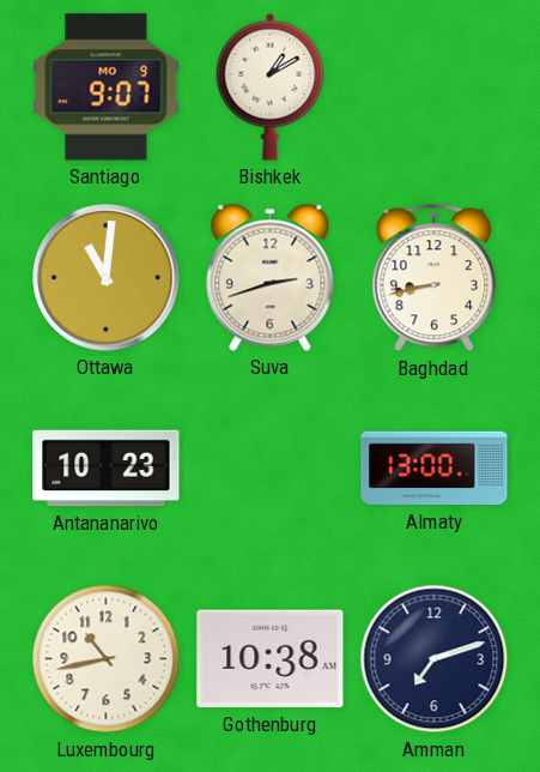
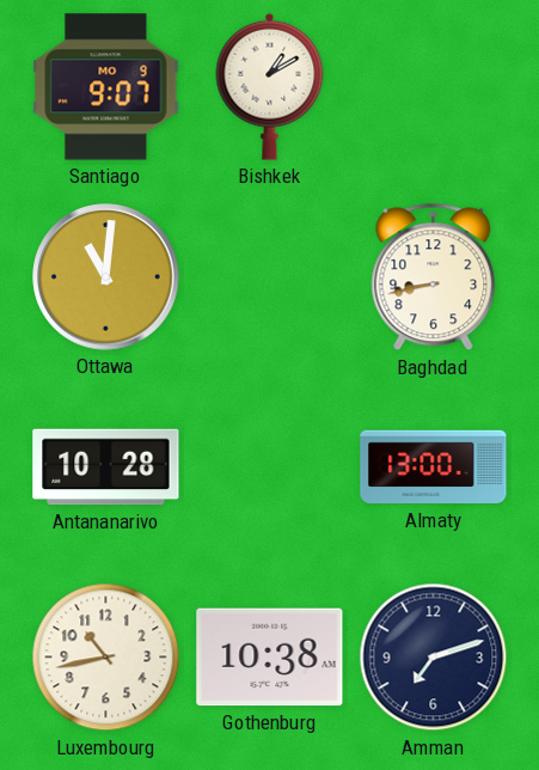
Suva: 2:42 -> none (271, 277)
Antananarivo: 10:23 -> 10:28 (106, 467)
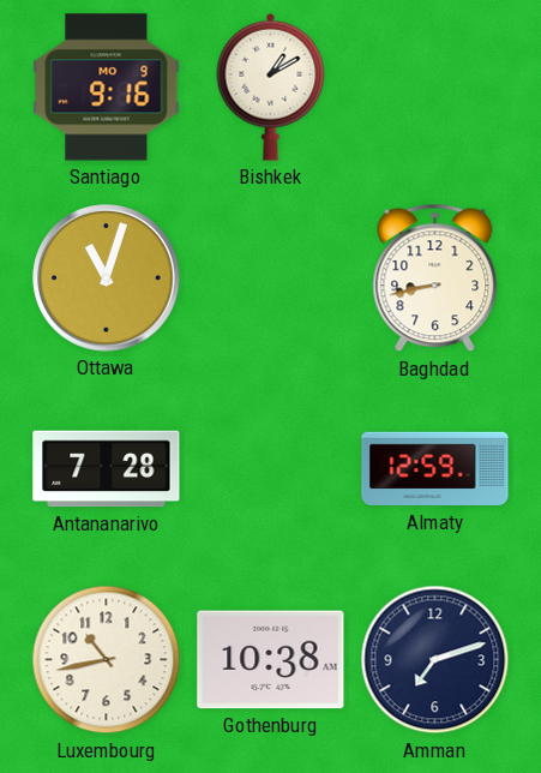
Santiago: 9:07 -> 9:16 (107, 88)
Ottawa: 11:01 -> 11:03 (107, 278)
Antananarivo: 10:28 -> 7:28 (107, 469)
Almaty: 13:00 -> 12:59 (435, 469)
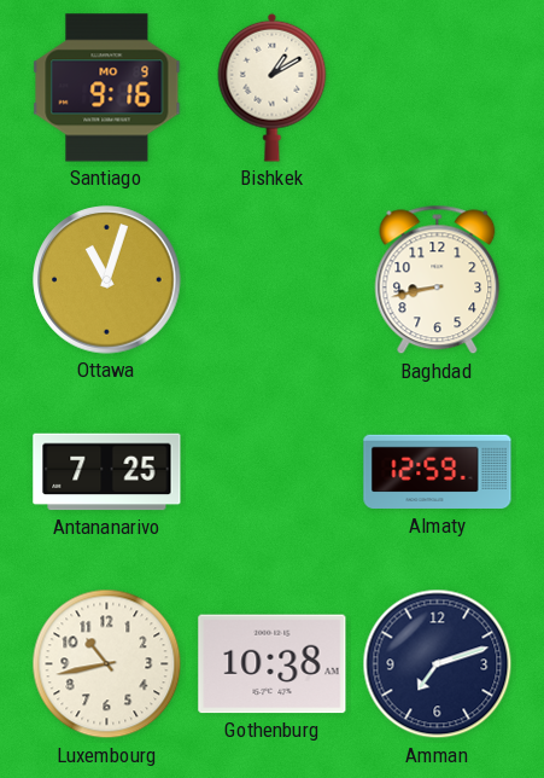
Antananarivo: 7:28 -> 7:25 (107, 472)
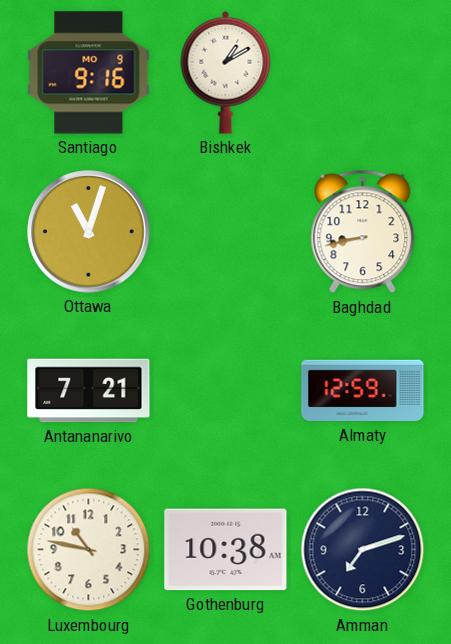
Antananarivo: 7:25 -> 7:21 (89, 391)
Luxembourg: 10:43 -> 10:47 (89, 550)
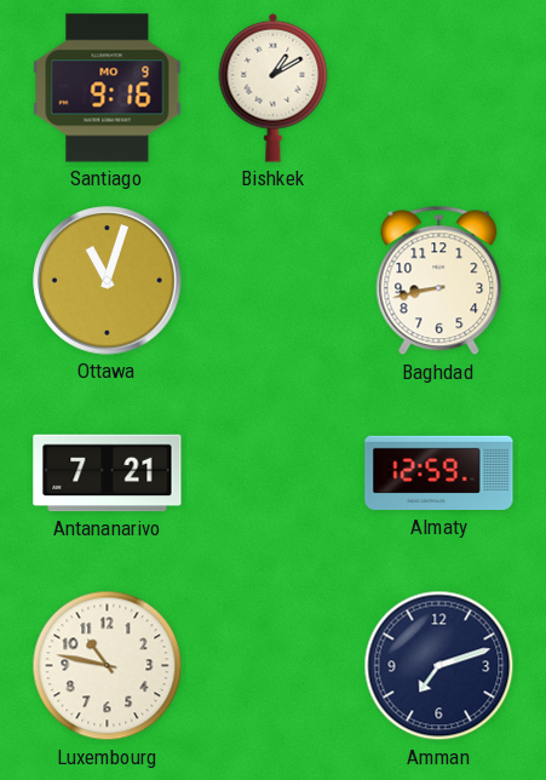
Gothenburg: 10:38 -> none (226, 550)
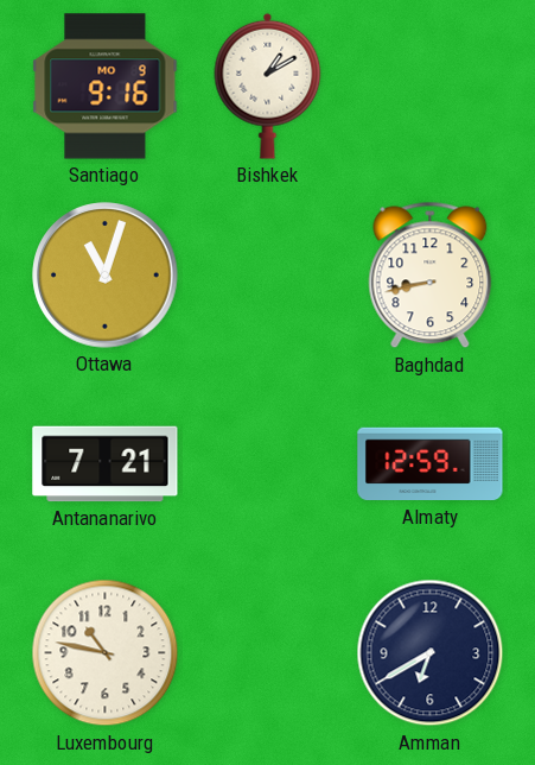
Amman: 7:12 -> 6:40 (431, 653)
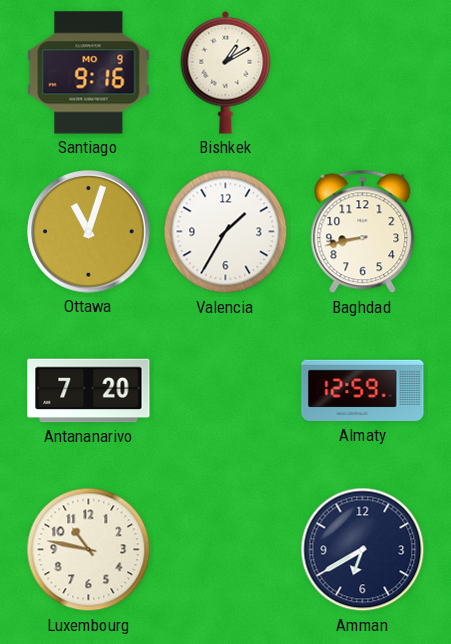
Valencia: none -> 1:35 (226, 232)
Antananarivo: 7:21 -> 7:20 (89, 391)
